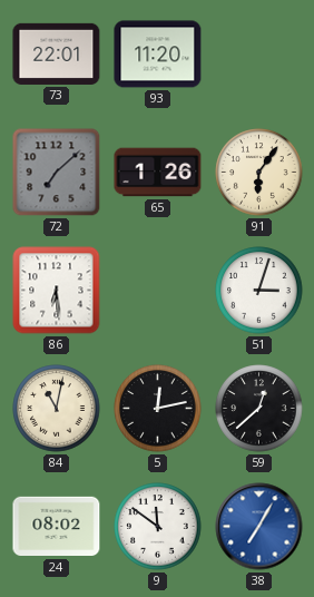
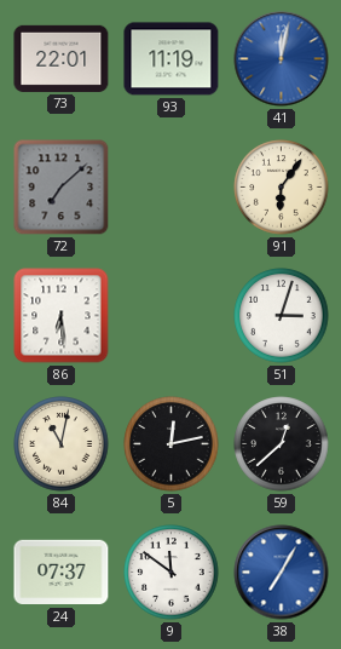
93: 11:20 -> 11:19 (172, 59)
41: none -> 12:02 (282, 59)
65: 1:26 -> none (158, 173)
24: 08:02 -> 07:37 (62, 573)
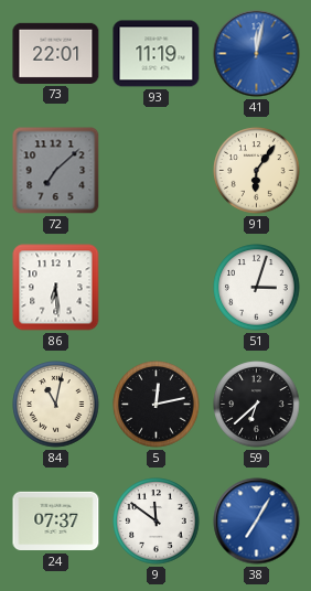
59: 12:38 -> 6:38 (257, 405)
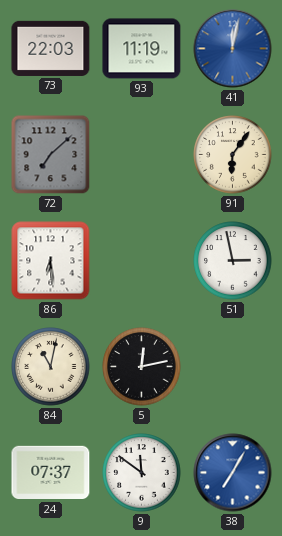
73: 22:01 -> 22:03 (51, 48)
51: 3:03 -> 2:58 (233, 261)
59: 6:38 -> none (257, 405)
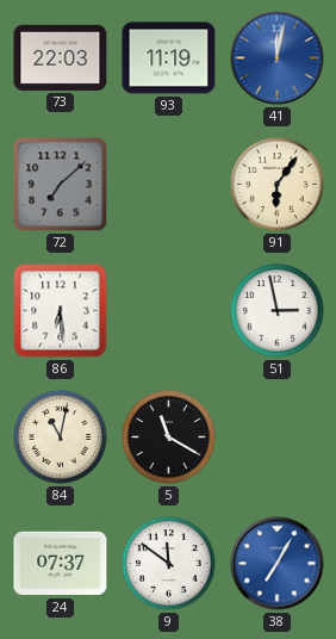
5: 12:13 -> 11:20 (169, 438)
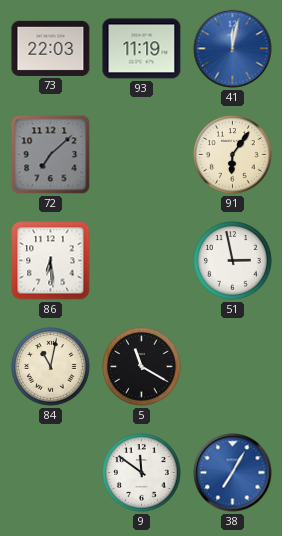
24: 07:37 -> none (61, 564)
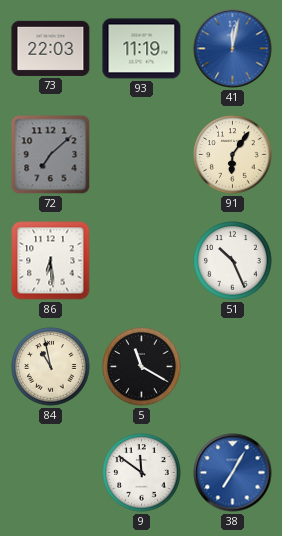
51: 2:58 -> 10:26 (233, 261)
84: 11:02 -> 10:58 (51, 367)
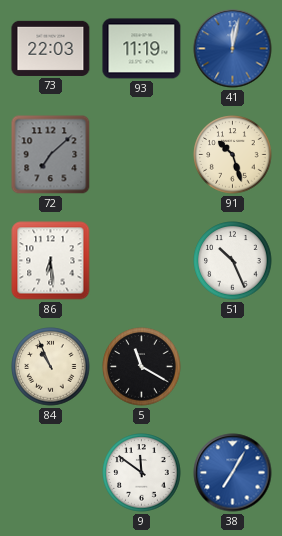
91: 6:06 -> 10:27 (233, 155)
84: 10:58 -> 10:56 (51, 367)
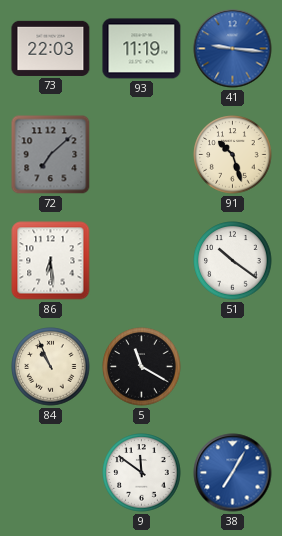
41: 12:02 -> 9:16 (233, 49)
51: 10:26 -> 10:21 (233, 261)
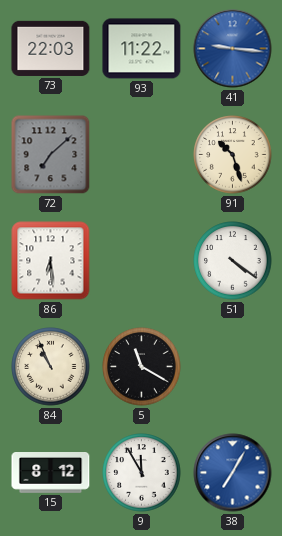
93: 11:19 -> 11:22 (142, 49)
51: 10:21 -> 4:21 (233, 261)
15: none -> 8:12 (51, 473)
9: 11:51 -> 11:55 (142, 473)
